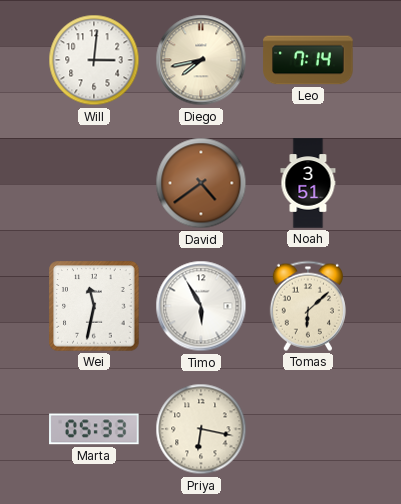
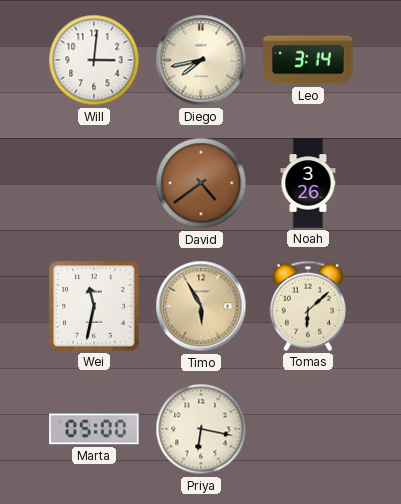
Leo: 7:14 -> 3:14 (308, 60)
Noah: 3:51 -> 3:26 (308, 183)
Timo dial: white -> champagne (201, 306)
Marta: 05:33 -> 05:00 (94, 429)
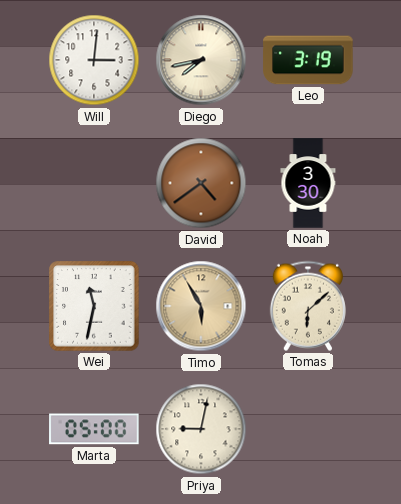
Leo: 3:14 -> 3:19 (308, 60)
Noah: 3:26 -> 3:30 (308, 183)
Priya: 6:17 -> 9:02 (201, 429)
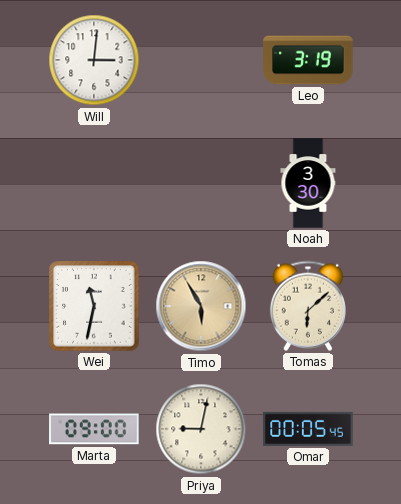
Diego: 7:43 -> none (201, 60)
David: 4:39 -> none (201, 183)
Marta: 05:00 -> 09:00 (94, 429)
Omar: none -> 00:05 (308, 429)
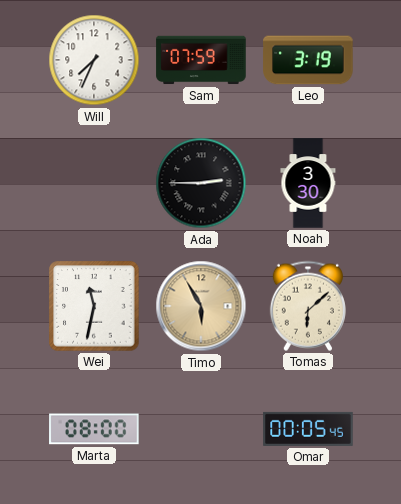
Will: 3:01 -> 7:34 (94, 60)
Sam: none -> 07:59 (201, 60)
Ada: none -> 2:45 (201, 183)
Marta: 09:00 -> 08:00 (94, 429)
Priya: 9:02 -> none (201, 429)
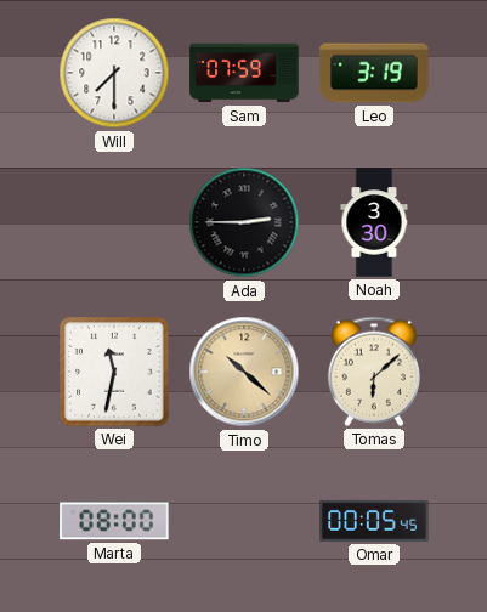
Will: 7:34 -> 7:30 (114, 73)
Timo: 5:55 -> 10:22 (244, 372)
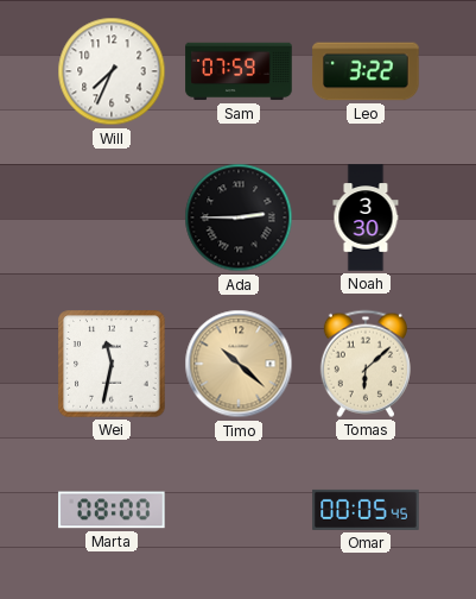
Will: 7:30 -> 7:34 (112, 71)
Leo: 3:19 -> 3:22 (366, 71)
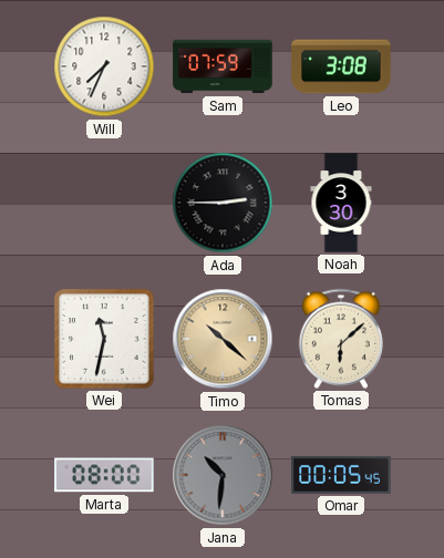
Leo: 3:22 -> 3:08 (341, 66)
Jana: none -> 10:31 (223, 475)
